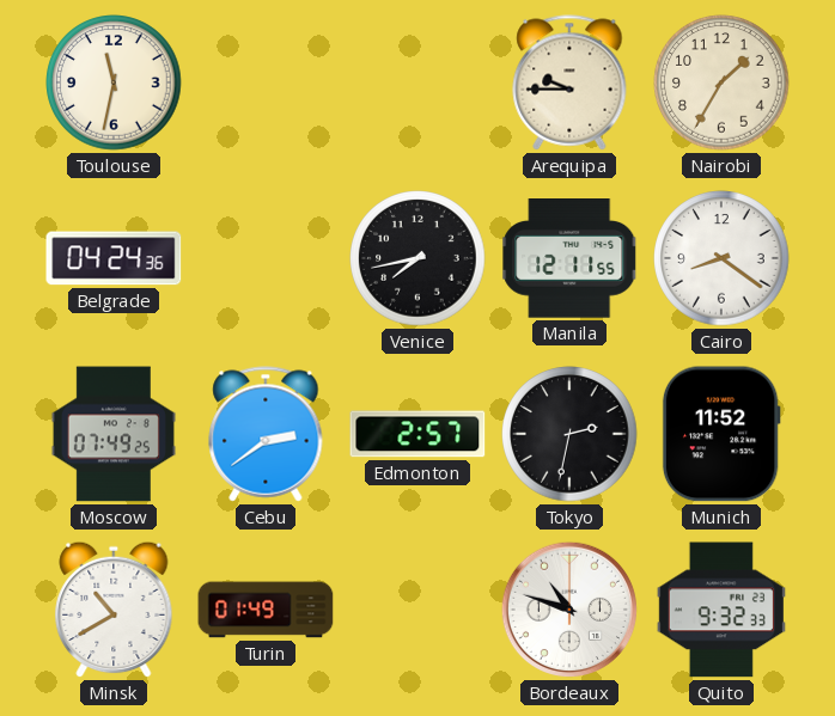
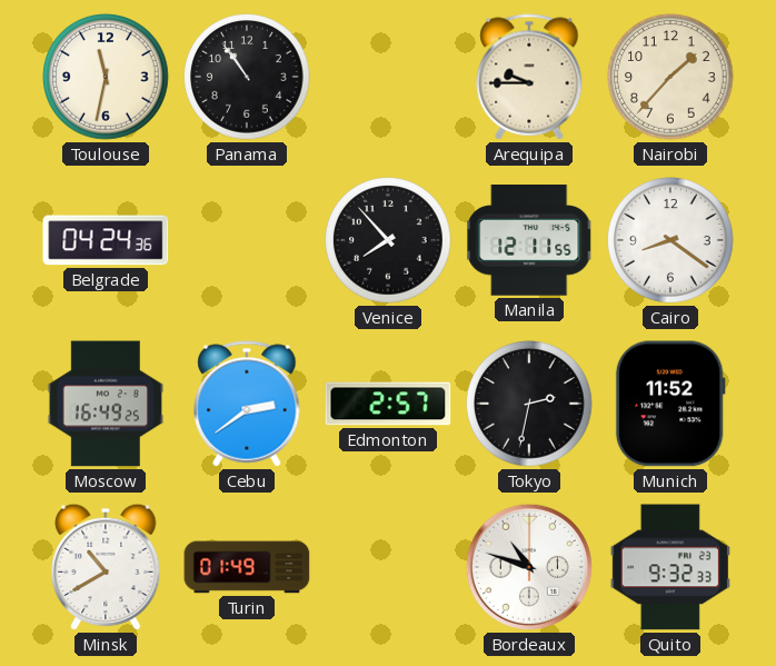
Panama: none -> 10:54 (247, 77)
Nairobi: 1:35 -> 1:37 (670, 77)
Venice: 7:43 -> 7:53 (388, 240)
Moscow: 07:49 -> 16:49 (106, 404)
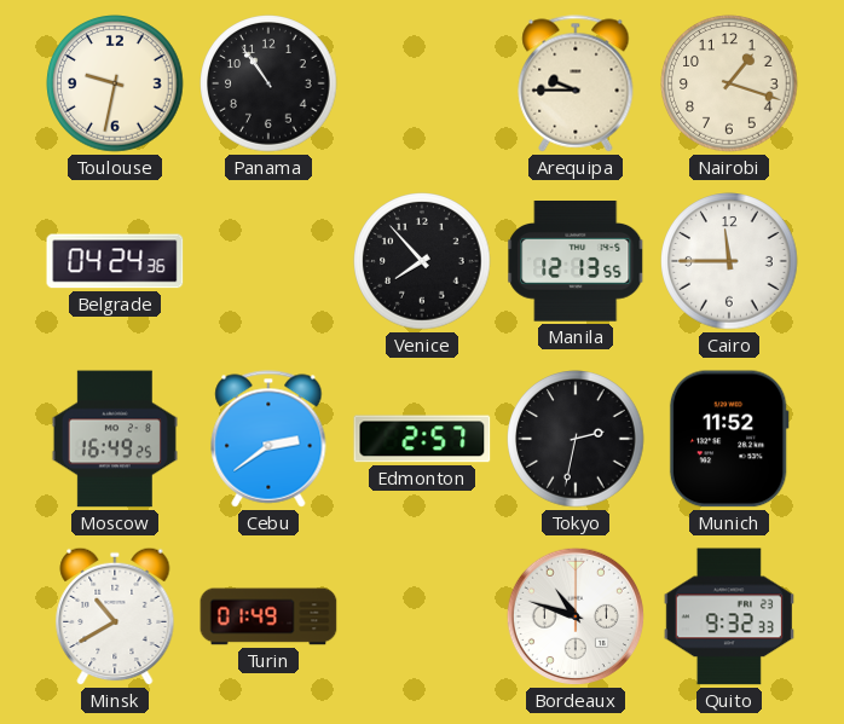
Toulouse: 11:32 -> 9:32 (115, 83)
Nairobi: 1:37 -> 1:18 (729, 83)
Manila: 12:11 -> 12:13 (576, 261)
Cairo: 8:21 -> 11:45 (729, 261)
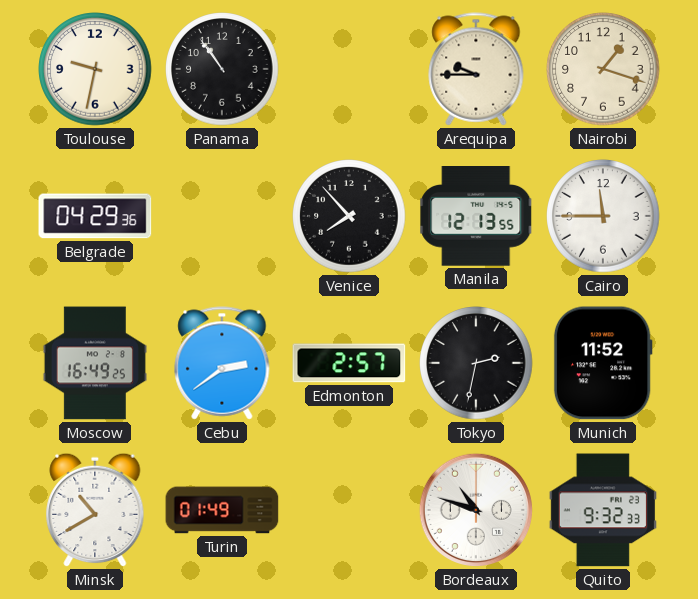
Belgrade: 04:24 -> 04:29 (95, 216)
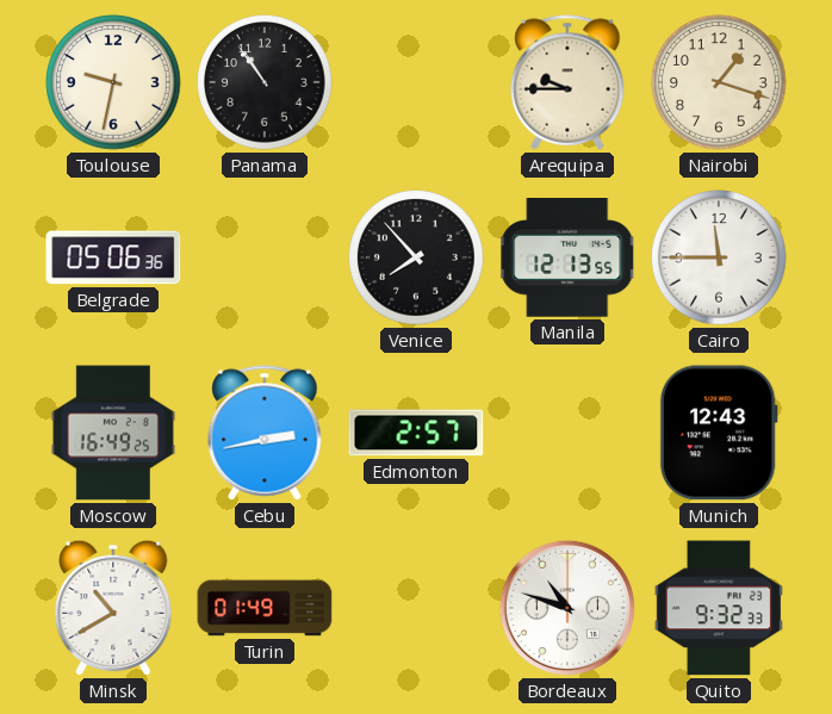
Belgrade: 04:29 -> 05:06 (113, 257)
Cebu: 2:39 -> 2:43 (265, 433)
Tokyo: 2:32 -> none (476, 363)
Munich: 11:52 -> 12:43 (719, 433)
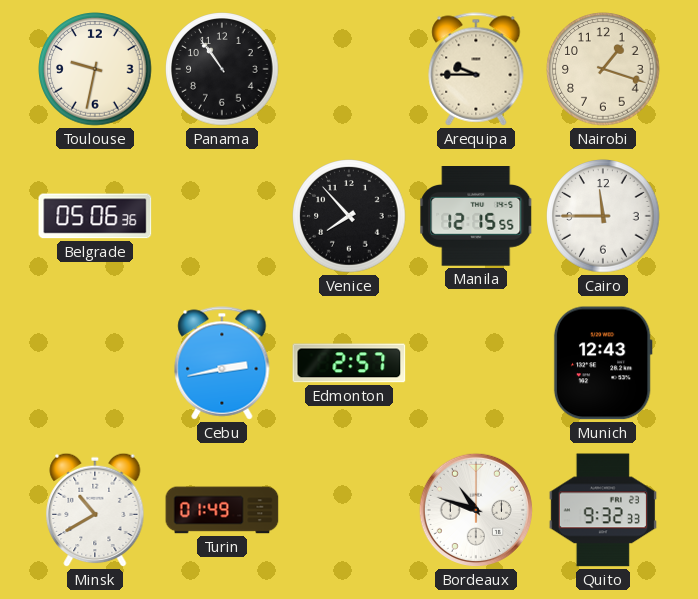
Manila: 12:13 -> 12:15 (476, 216)
Moscow: 16:49 -> none (113, 433)
